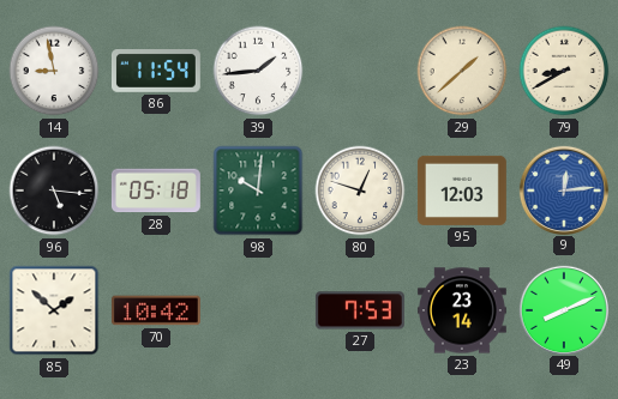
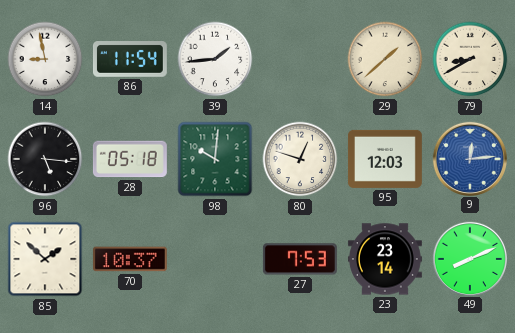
70: 10:42 -> 10:37 (130, 259)
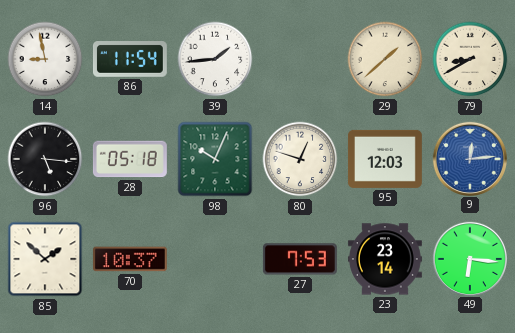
98: 10:01 -> 10:04 (215, 159)
49: 8:11 -> 6:16 (469, 258)
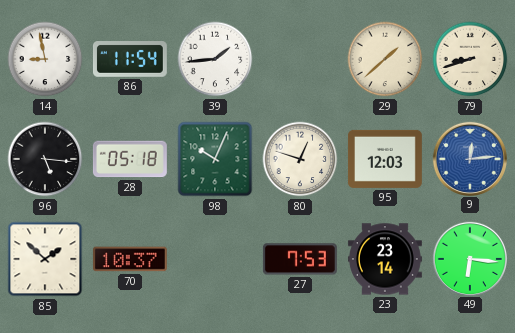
79: 8:40 -> 8:42 (470, 59)
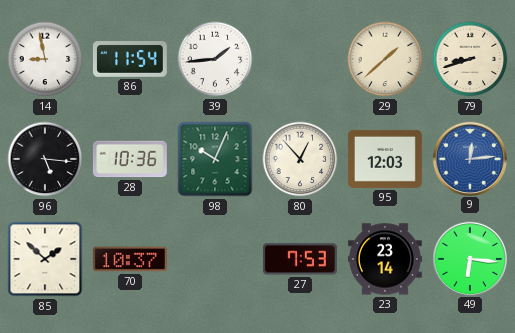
28: 05:18 -> 10:36 (130, 159)
80: 12:48 -> 12:53 (300, 159)
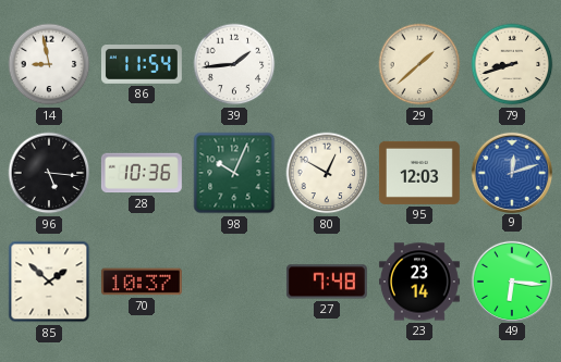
80: 12:53 -> 12:50 (327, 173)
9: 12:14 -> 12:12 (511, 172)
27: 7:53 -> 7:48 (327, 282)
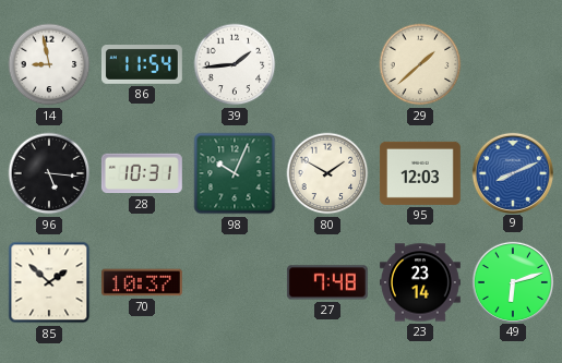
79: 8:42 -> none (512, 64)
28: 10:36 -> 10:31 (142, 173)
80: 12:50 -> 1:50 (327, 173)
9: 12:12 -> 8:11 (512, 172)
49: 6:16 -> 6:12 (512, 281)
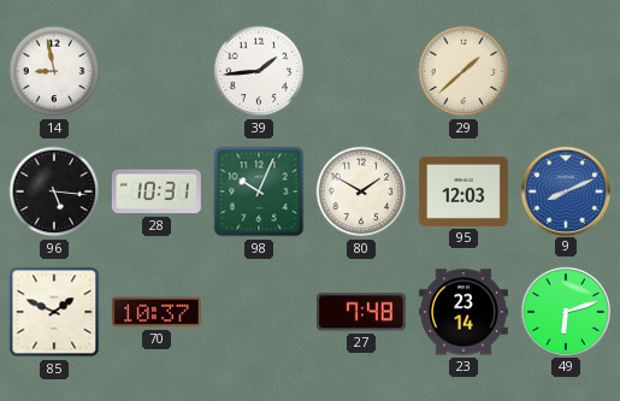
86: 11:54 -> none (142, 65)
85: 1:52 -> 1:49 (54, 312)
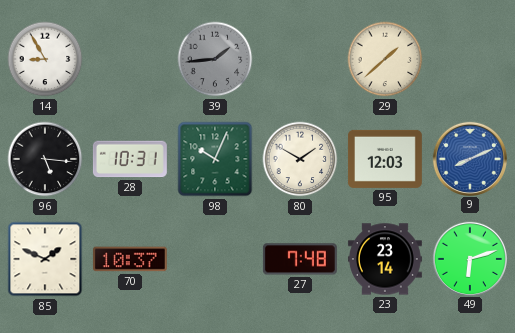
14: 8:58 -> 8:55 (45, 59)
39 dial: white -> grey (215, 59)
